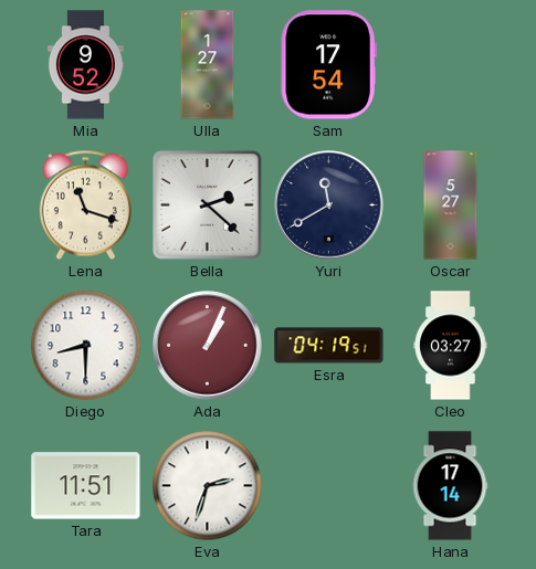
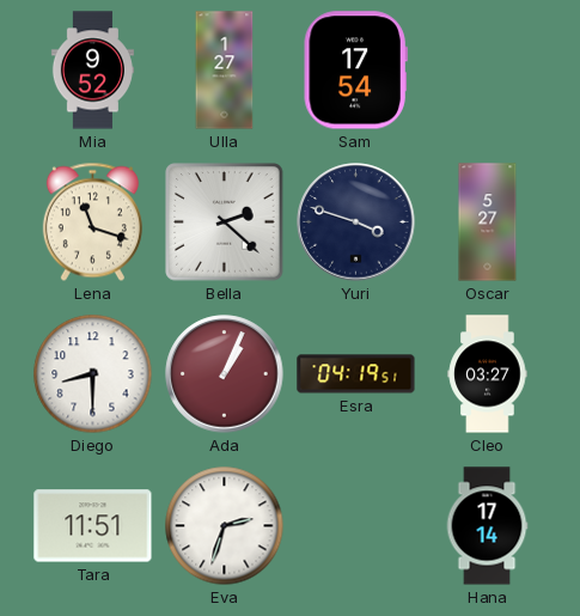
Yuri: 11:40 -> 3:48 (356, 222)
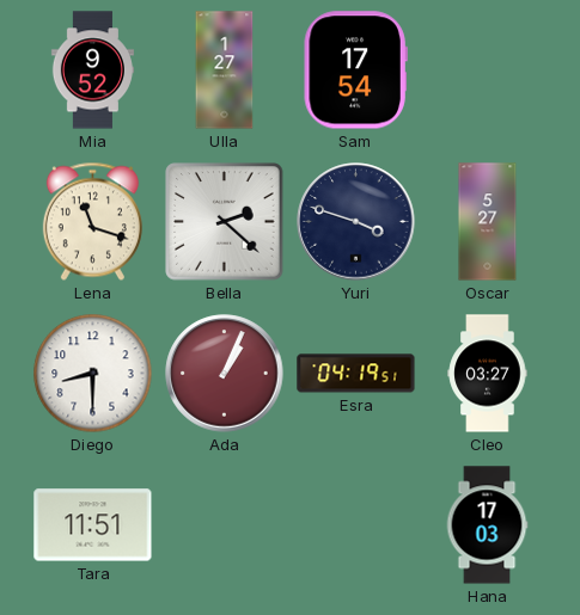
Eva: 2:33 -> none (225, 526)
Hana: 17:14 -> 17:03 (487, 525)
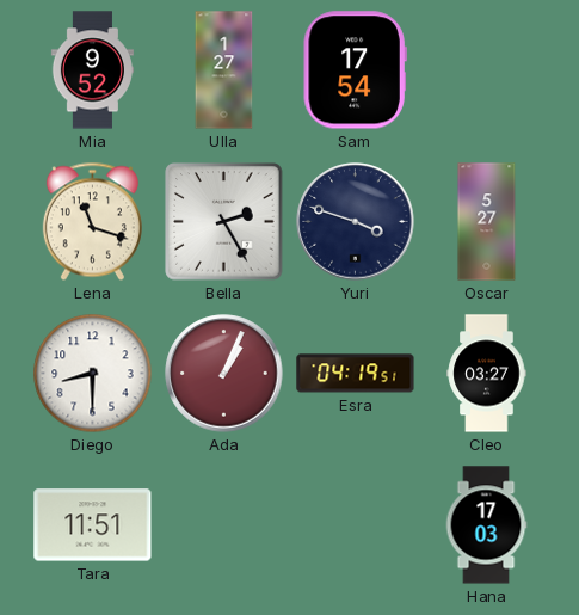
Bella: 2:22 -> 2:25 (224, 222)
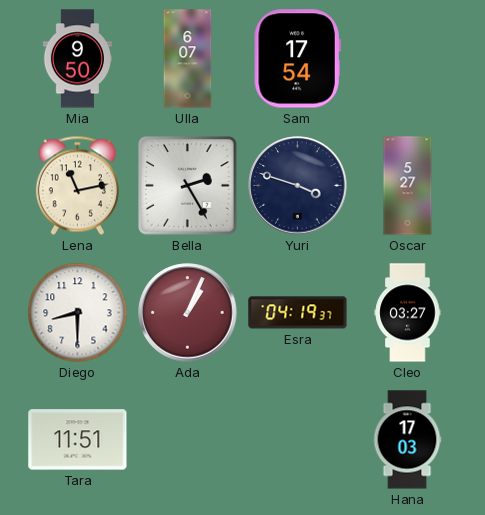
Mia: 9:52 -> 9:50 (77, 59)
Ulla: 1:27 -> 6:07 (188, 59)
Lena: 11:18 -> 11:13 (77, 186)
Esra: 04:19:51 -> 04:19:37 (298, 313)
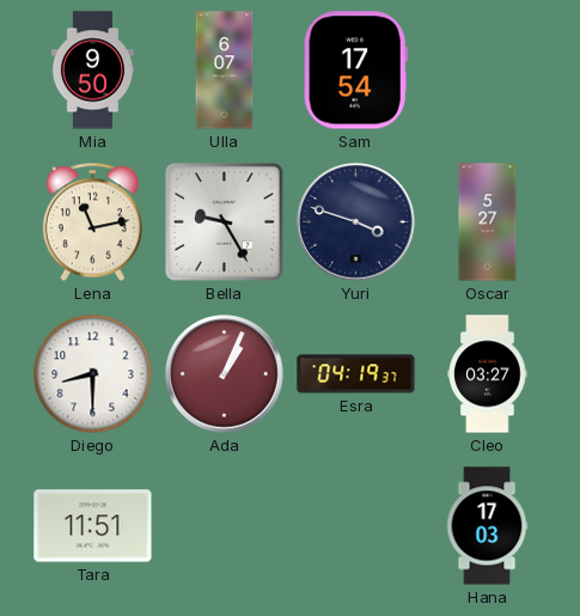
Bella: 2:25 -> 9:25 (225, 222)
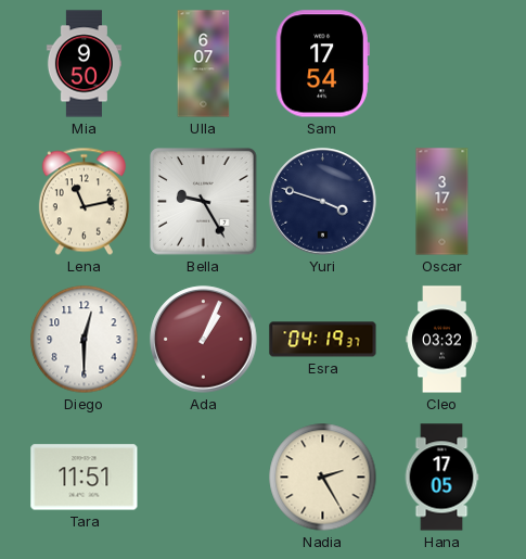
Oscar: 5:27 -> 3:17 (442, 202)
Diego: 8:30 -> 12:30 (85, 340)
Cleo: 03:27 -> 03:32 (442, 340)
Nadia: none -> 2:25 (323, 478)
Hana: 17:03 -> 17:05 (441, 478)
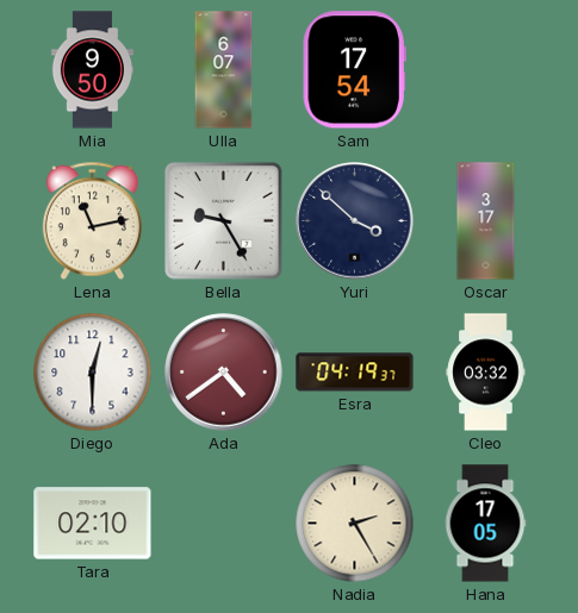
Yuri: 3:48 -> 3:52 (355, 221)
Ada: 1:04 -> 4:39 (224, 373)
Tara: 11:51 -> 02:10 (93, 524)
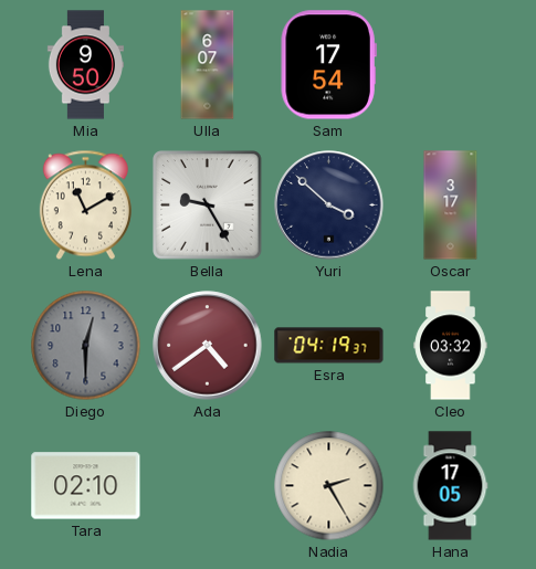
Lena: 11:13 -> 11:10 (85, 206)
Diego dial: white -> grey (86, 346)
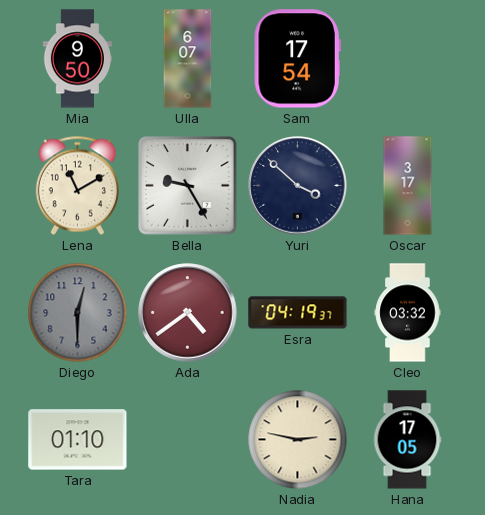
Tara: 02:10 -> 01:10 (78, 440)
Nadia: 2:25 -> 2:47 (298, 440)
